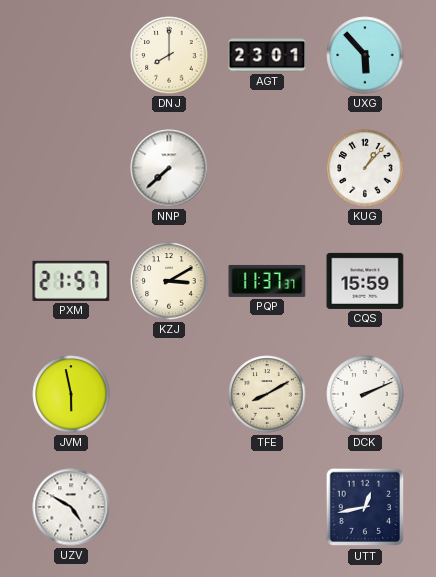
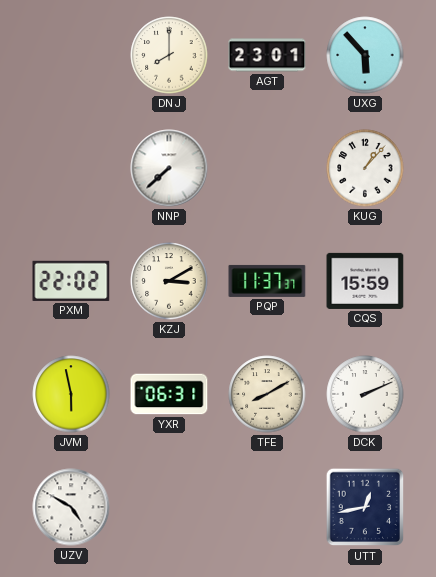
PXM: 21:57 -> 22:02 (71, 281)
YXR: none -> 06:31 (169, 394)
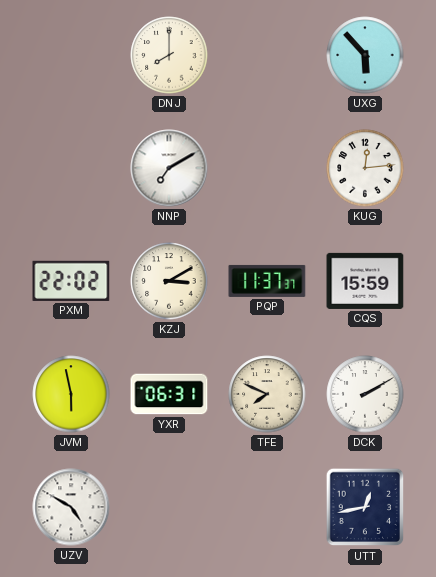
AGT: 23:01 -> none (267, 55)
NNP: 7:38 -> 7:10 (169, 168)
KUG: 1:07 -> 12:14 (365, 168)
TFE: 8:10 -> 7:49 (267, 394)
DCK: 2:11 -> 2:10 (365, 394)
